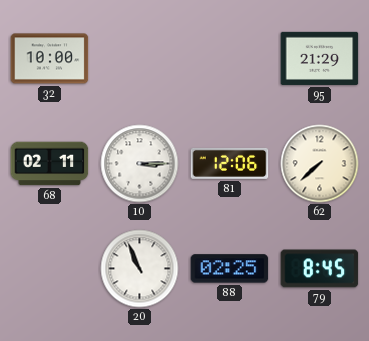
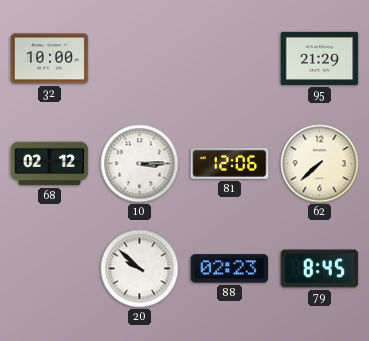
68: 02:11 -> 02:12 (50, 164)
20: 10:56 -> 9:52 (140, 269)
88: 02:25 -> 02:23 (230, 269)
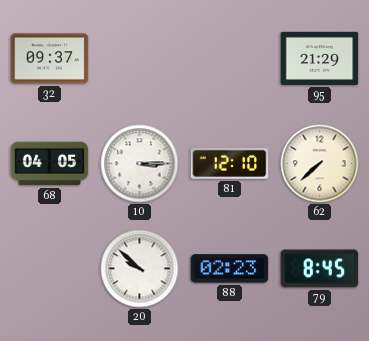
32: 10:00 -> 09:37 (50, 59)
68: 02:12 -> 04:05 (50, 164)
81: 12:06 -> 12:10 (230, 163)
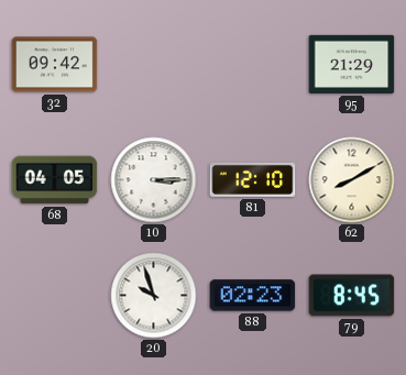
32: 09:37 -> 09:42 (55, 65)
62: 7:38 -> 8:10 (352, 180)
20: 9:52 -> 9:57 (154, 296)
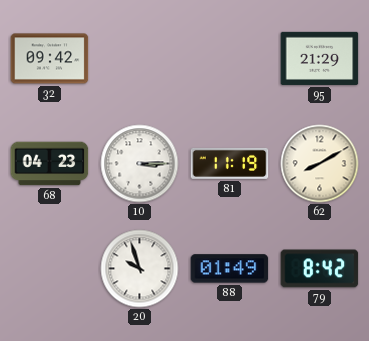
68: 04:05 -> 04:23 (50, 164)
81: 12:10 -> 11:19 (230, 163)
88: 02:23 -> 01:49 (230, 269)
79: 8:45 -> 8:42 (320, 269)
